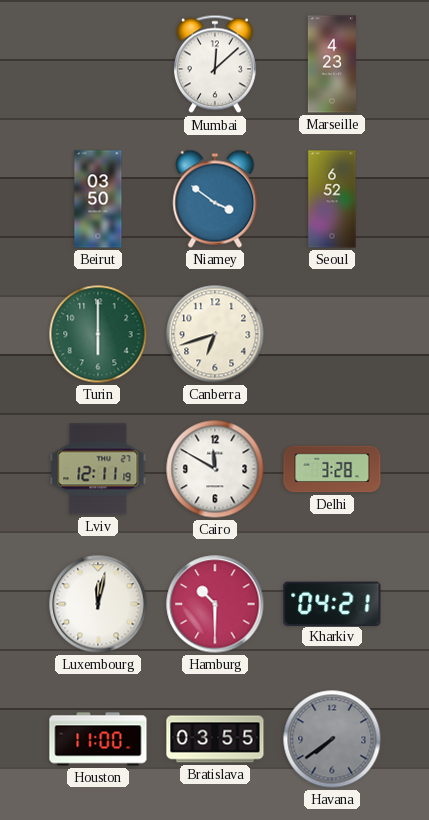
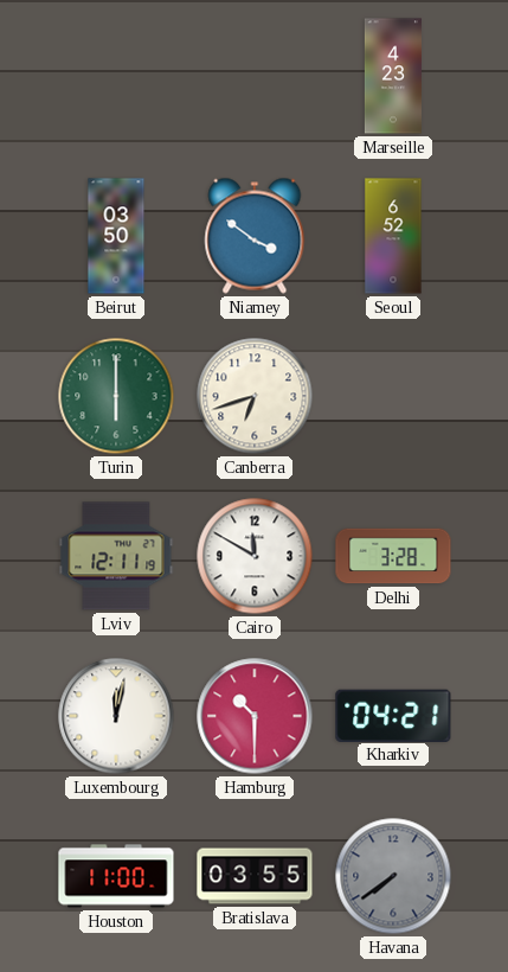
Mumbai: 12:08 -> none (215, 64)
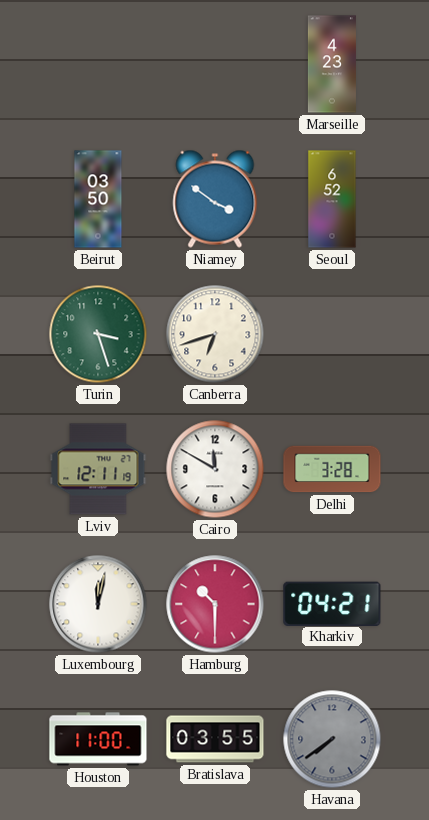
Turin: 6:00 -> 3:27 (98, 334)
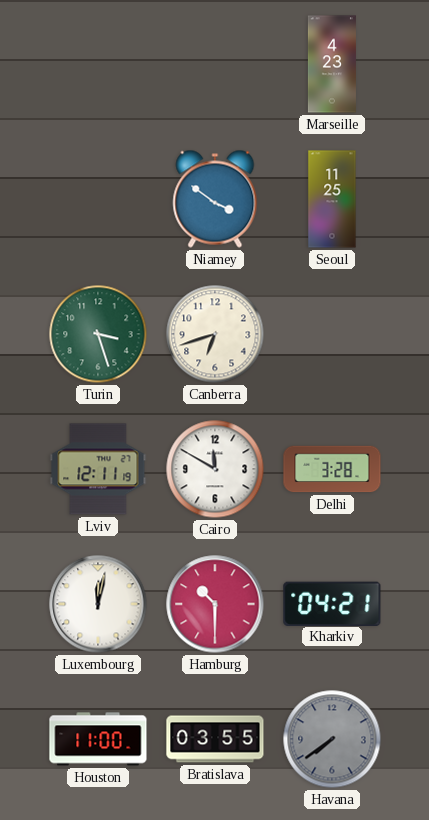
Beirut: 03:50 -> none (98, 199)
Seoul: 6:52 -> 11:25 (332, 199)
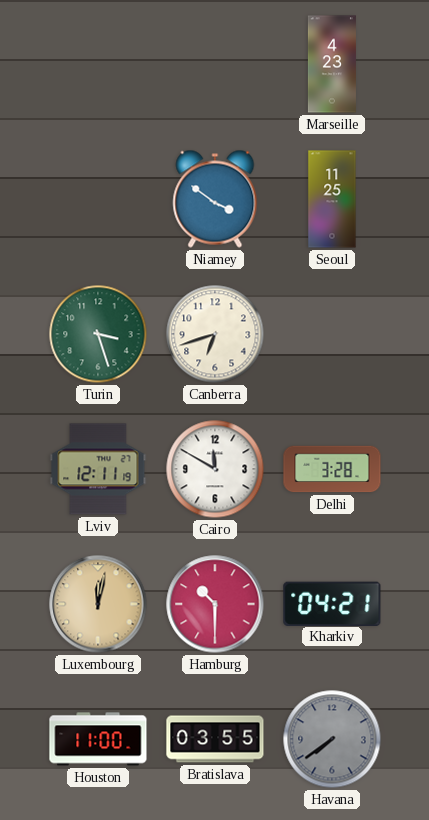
Luxembourg dial: white -> champagne (98, 604)
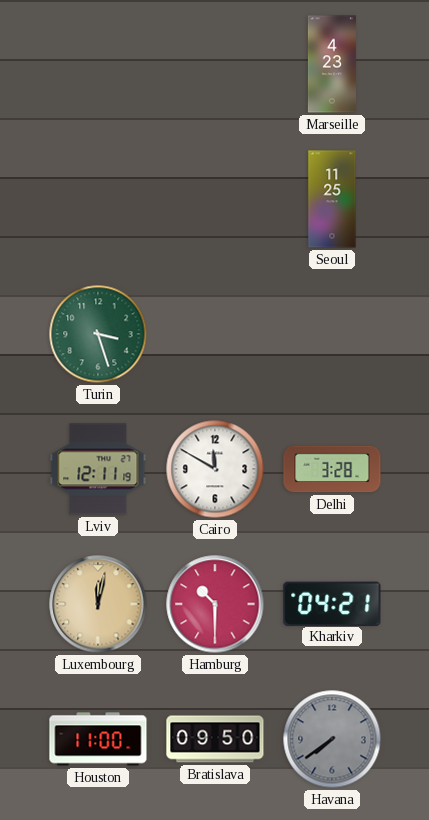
Niamey: 3:51 -> none (215, 199)
Canberra: 6:42 -> none (215, 334)
Bratislava: 03:55 -> 09:50 (215, 739)
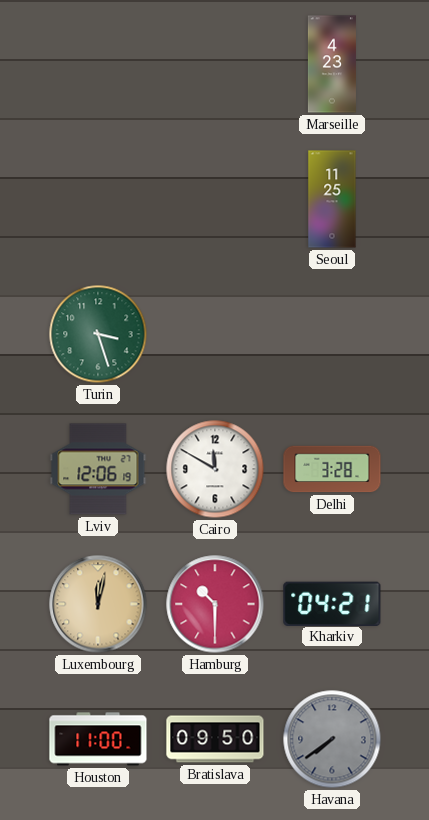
Lviv: 12:11 -> 12:06 (98, 469)
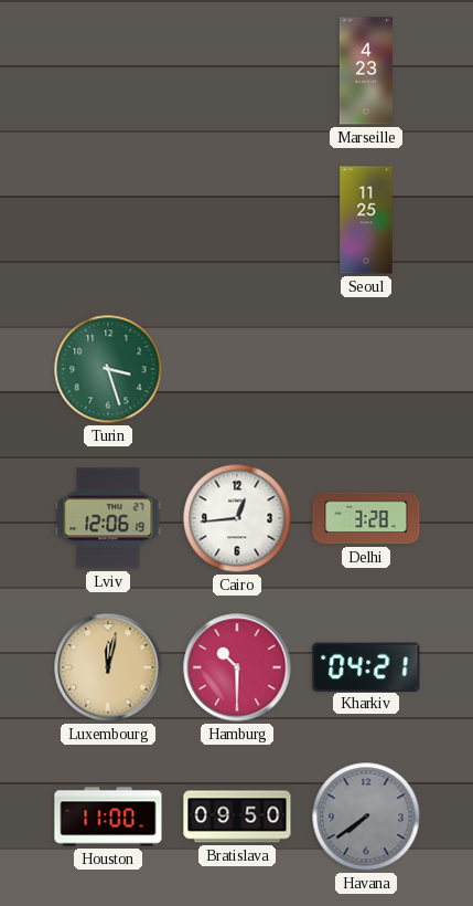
Cairo: 11:50 -> 12:44 (237, 518)
